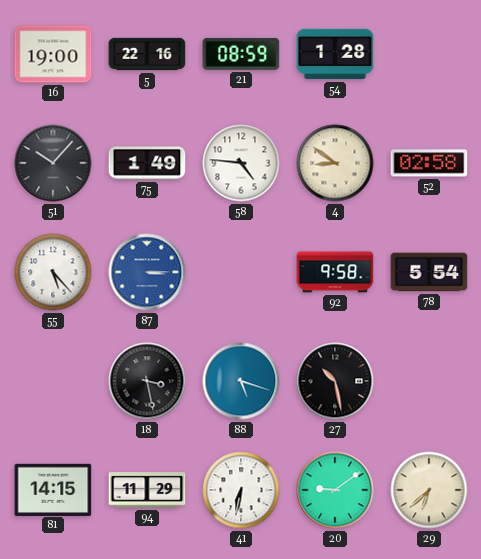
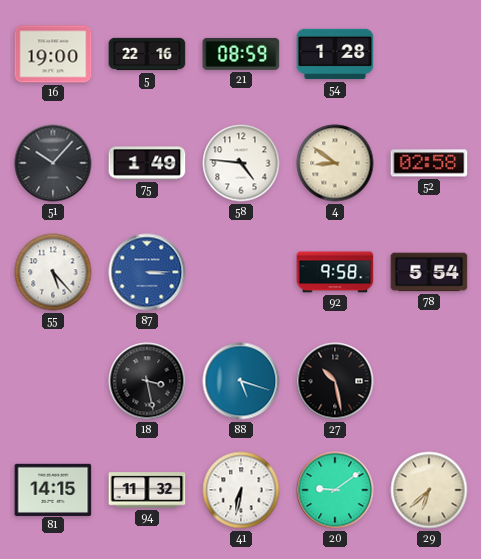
94: 11:29 -> 11:32 (147, 490)
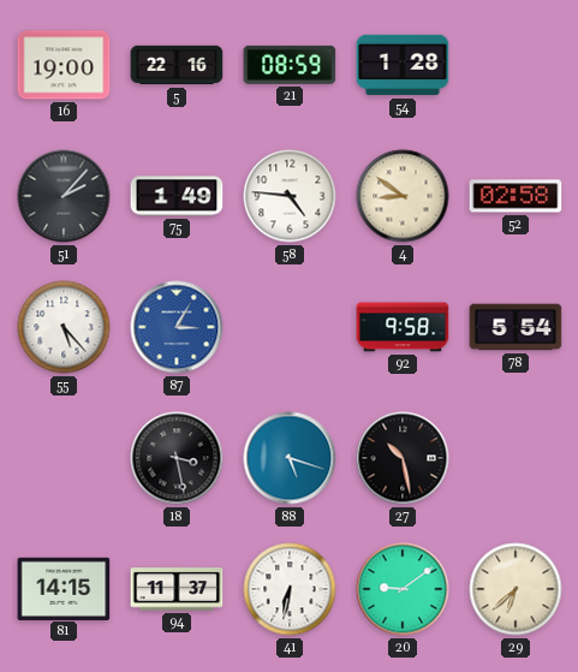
51: 10:07 -> 2:07 (64, 196)
87: 3:15 -> 3:05 (177, 327)
94: 11:32 -> 11:37 (177, 589)
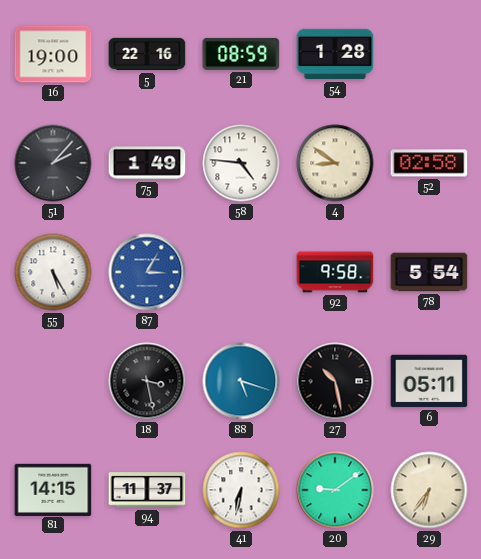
55: 5:23 -> 5:25 (53, 272)
6: none -> 05:11 (429, 381)
29: 6:38 -> 6:36 (429, 490)
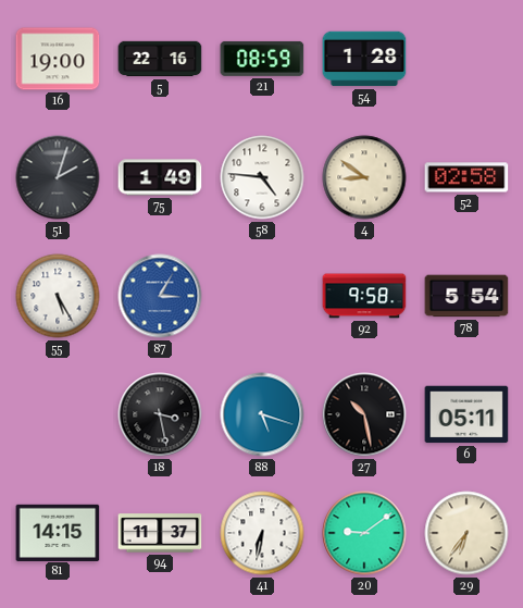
51: 2:07 -> 2:03 (58, 177)
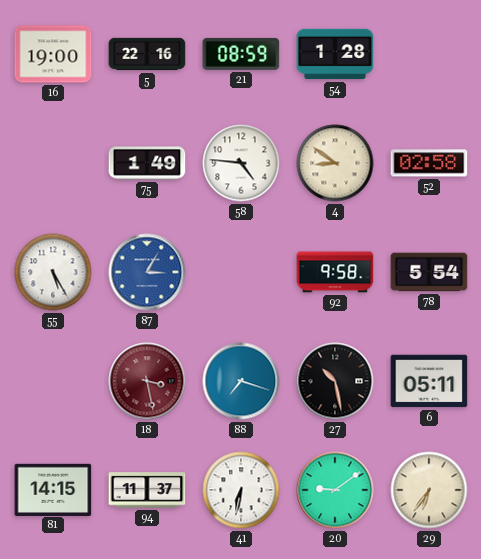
51: 2:03 -> none (58, 177)
18 dial: black -> burgundy (147, 381)
88: 5:18 -> 7:18 (241, 381)
